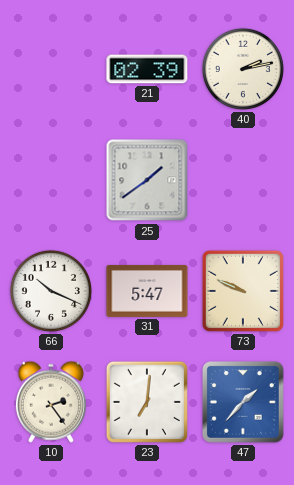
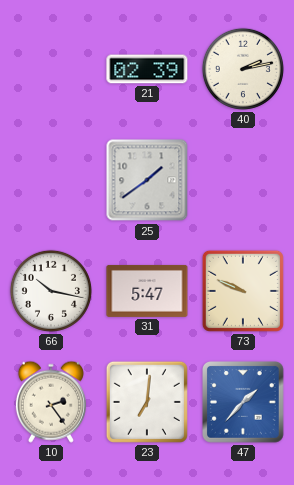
66: 10:19 -> 10:17 (51, 291)
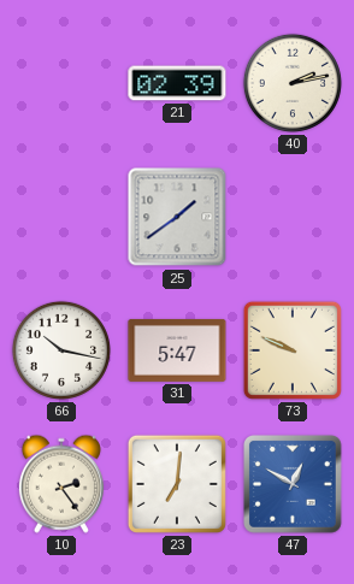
47: 1:37 -> 12:50 (294, 485)
